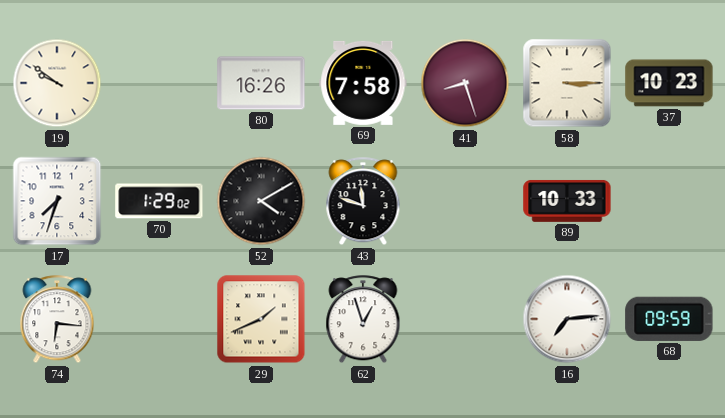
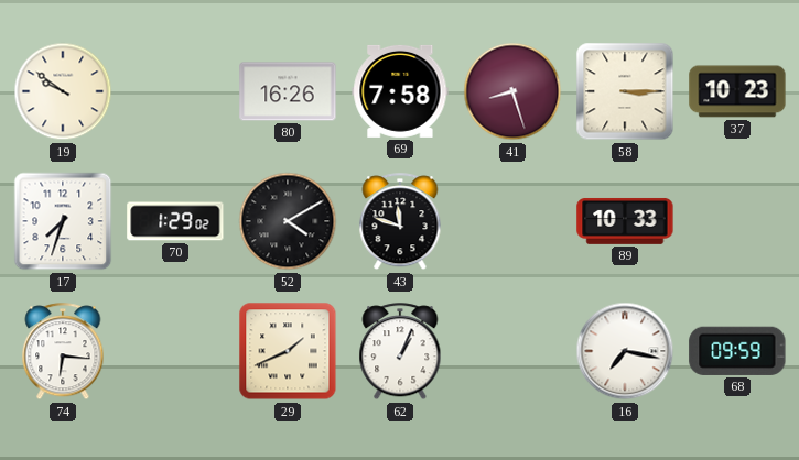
62: 12:57 -> 1:04 (400, 352)
16: 7:14 -> 7:17 (625, 351)
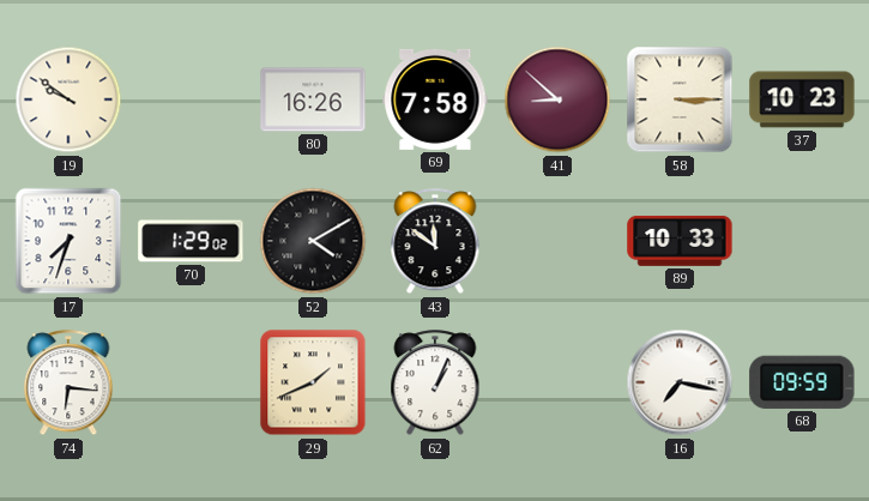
41: 8:27 -> 8:52 (557, 99)
43: 11:48 -> 11:51 (435, 242)
